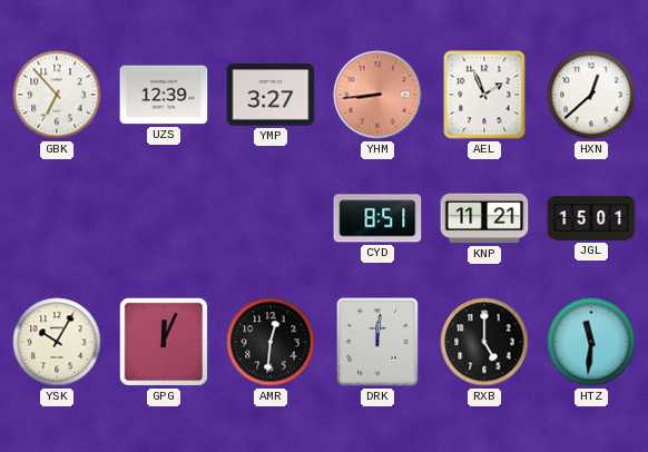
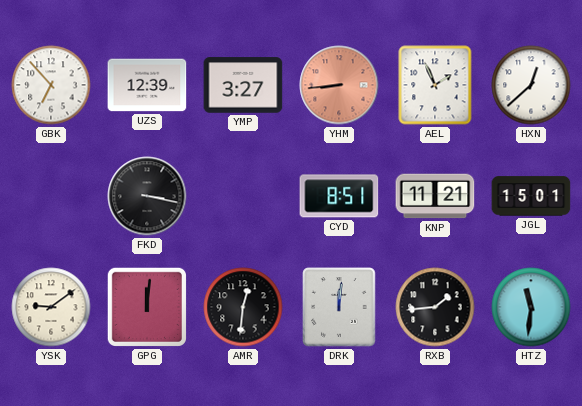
FKD: none -> 3:17 (147, 196)
YSK: 10:05 -> 9:09 (51, 307)
GPG: 12:04 -> 12:01 (147, 307)
RXB: 5:00 -> 1:44 (435, 307)
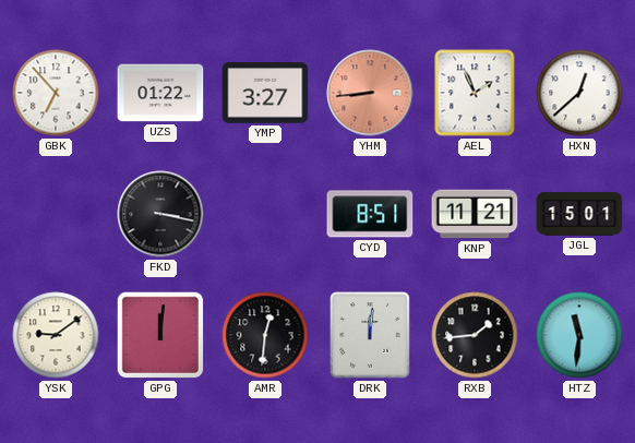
UZS: 12:39 -> 01:22 (160, 93)
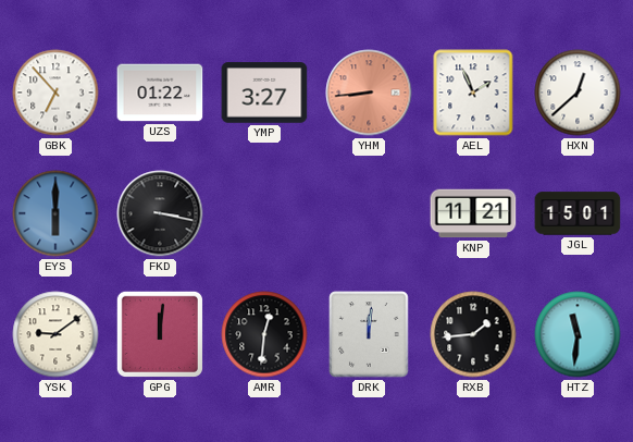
EYS: none -> 6:00 (55, 213)
CYD: 8:51 -> none (370, 214)
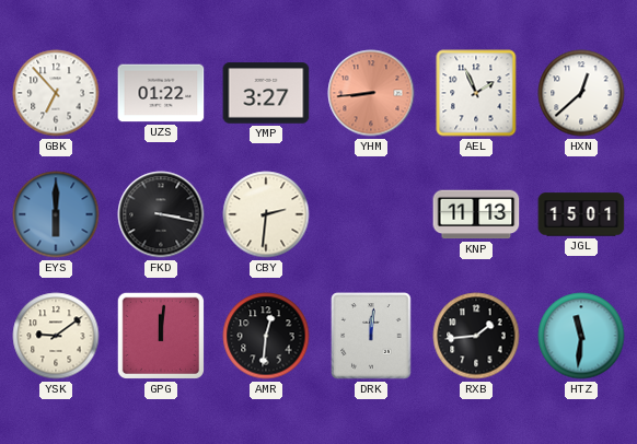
CBY: none -> 2:31 (266, 214)
KNP: 11:21 -> 11:13 (476, 214)
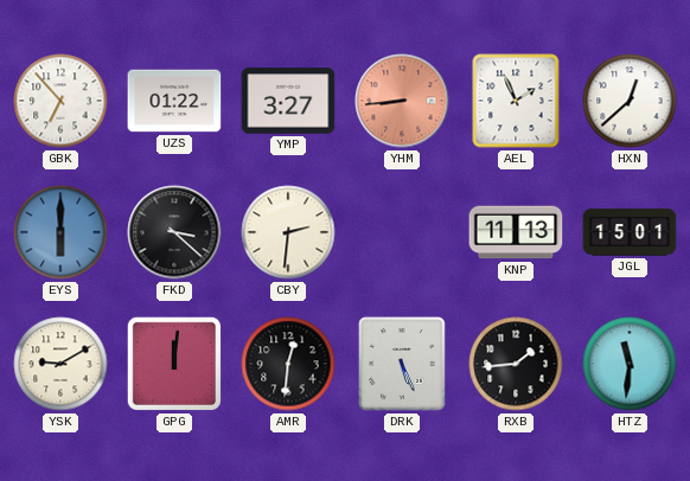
FKD: 3:17 -> 3:22 (174, 232)
YSK: 9:09 -> 9:10 (60, 364)
DRK: 12:01 -> 5:26 (402, 364)
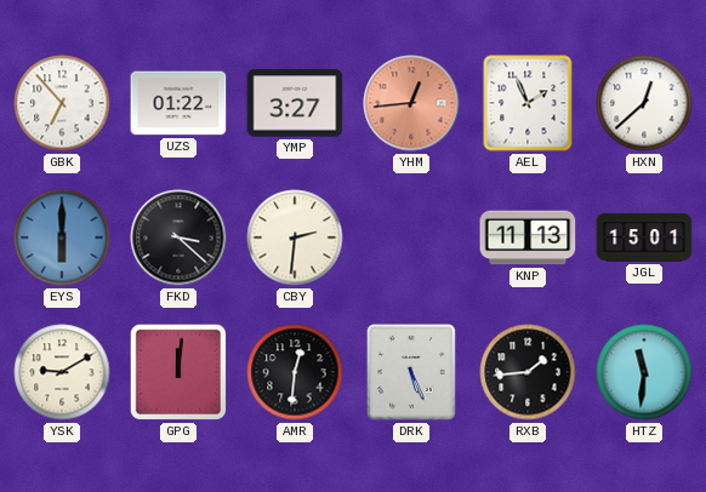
YHM: 8:44 -> 12:44 (411, 103)
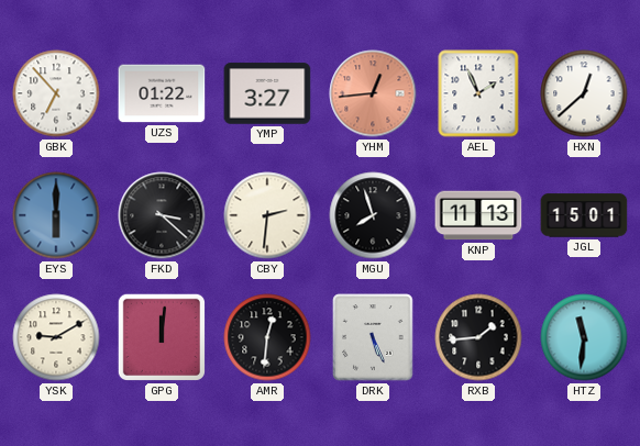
MGU: none -> 7:57 (373, 215)
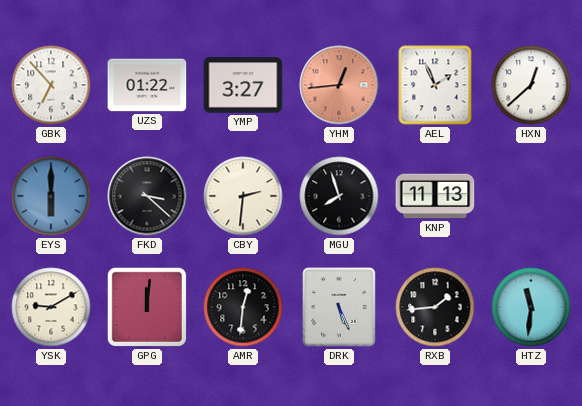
JGL: 15:01 -> none (584, 215)
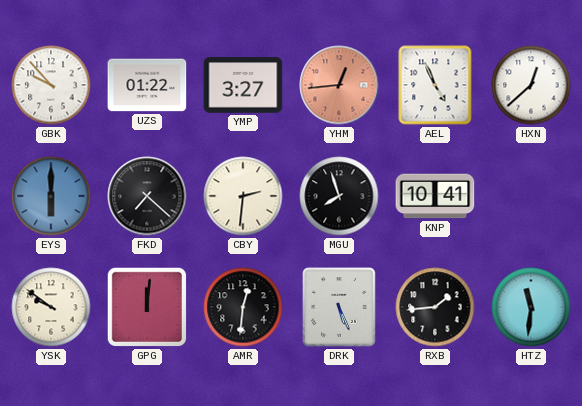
GBK: 6:53 -> 9:53 (51, 85)
AEL: 1:56 -> 4:56 (435, 85)
FKD: 3:22 -> 7:22 (147, 196)
KNP: 11:13 -> 10:41 (435, 196)
YSK: 9:10 -> 9:51 (51, 307)
